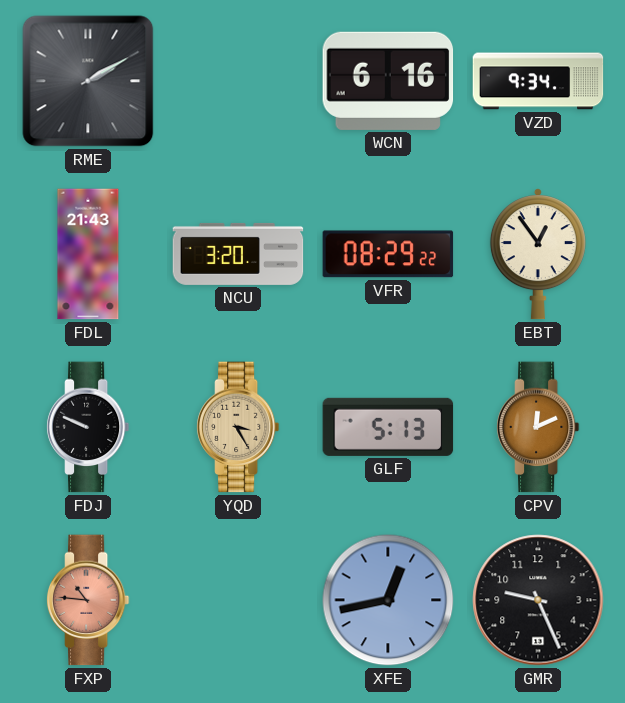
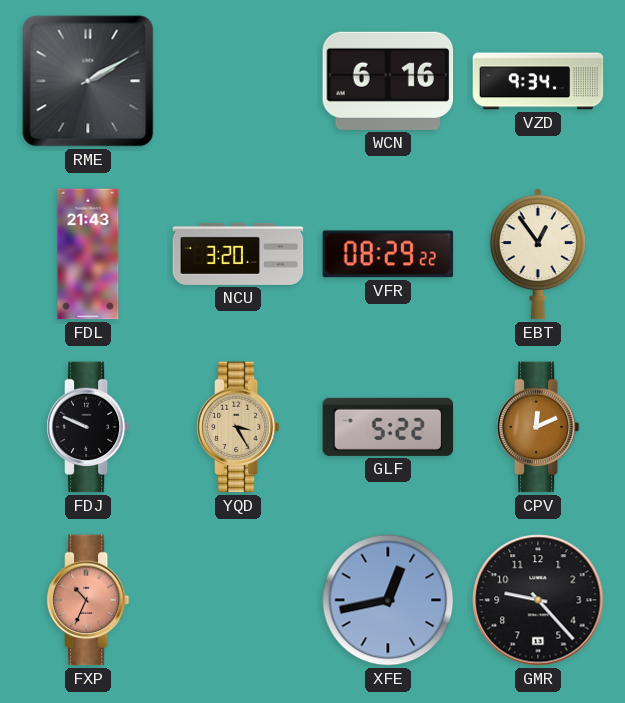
GLF: 5:13 -> 5:22 (388, 427)
FXP: 10:46 -> 10:34 (88, 600)
GMR: 9:26 -> 9:23 (538, 600)
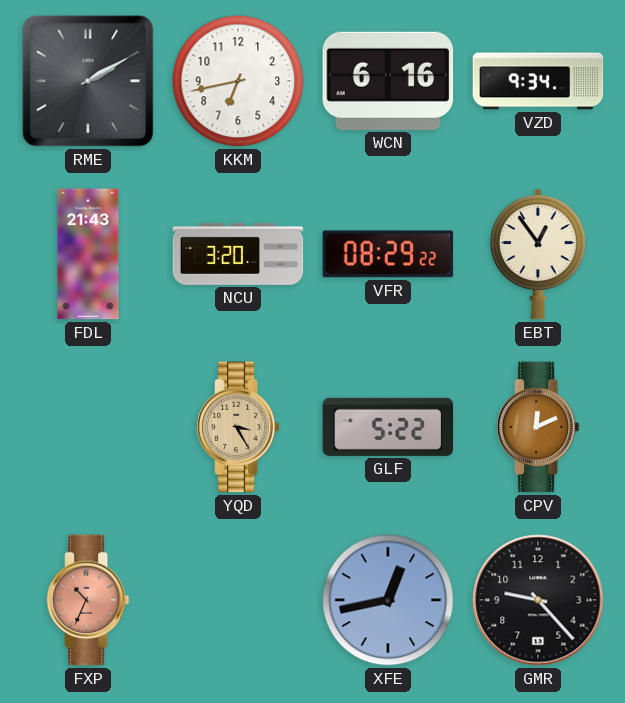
KKM: none -> 6:43 (238, 81)
FDJ: 9:49 -> none (88, 427)
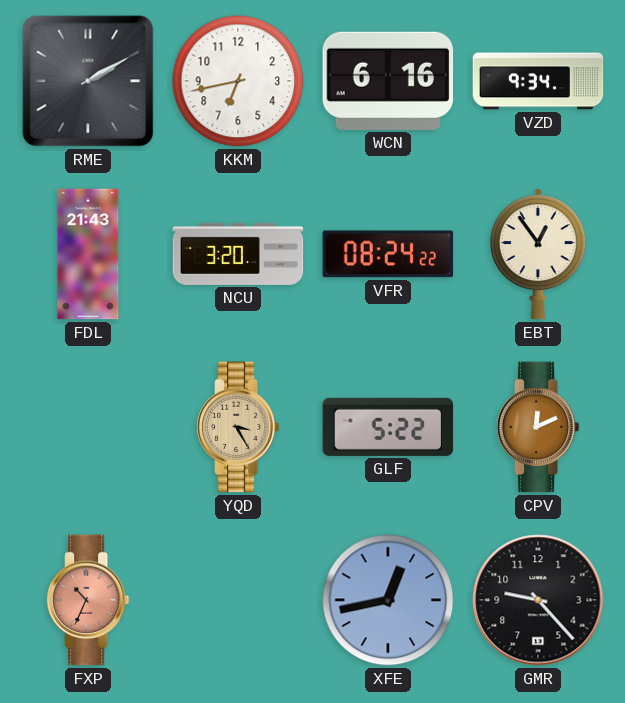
VFR: 08:29 -> 08:24 (388, 254)
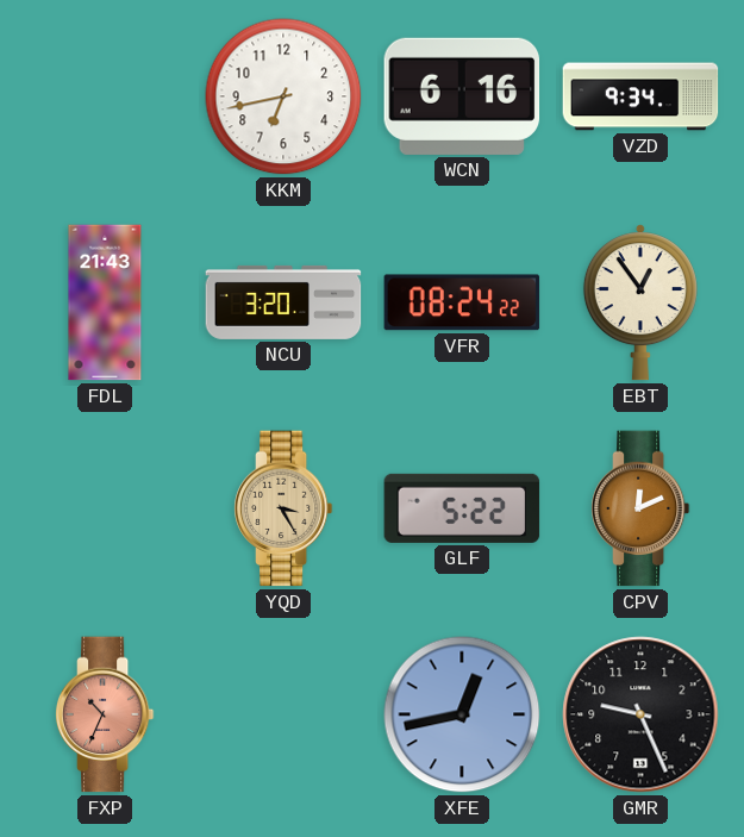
RME: 2:10 -> none (88, 81)
GMR: 9:23 -> 9:26 (640, 714)
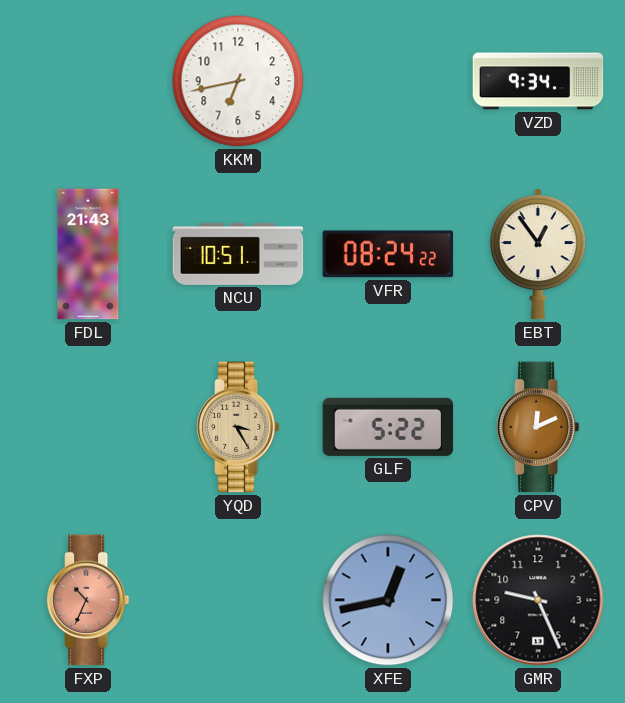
WCN: 6:16 -> none (462, 96)
NCU: 3:20 -> 10:51 (238, 254)
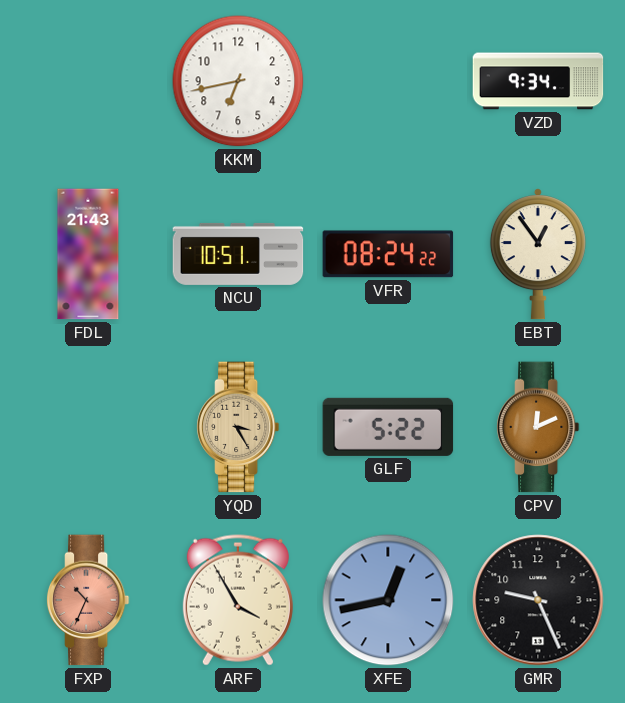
ARF: none -> 3:55 (238, 600)
